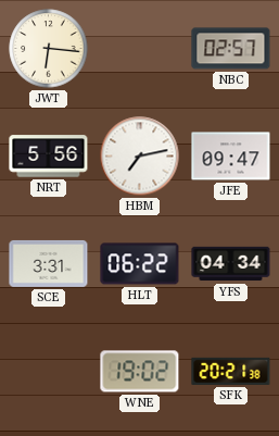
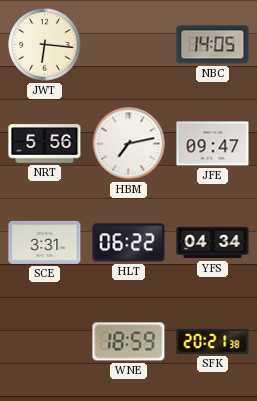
NBC: 02:57 -> 14:05 (213, 45)
WNE: 19:02 -> 18:59 (129, 342)
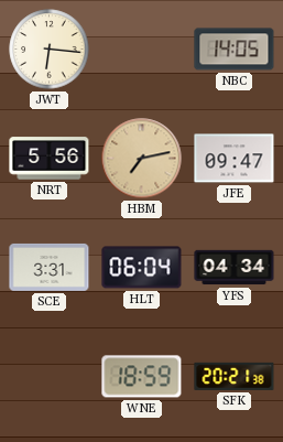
HBM dial: white -> champagne (142, 159)
HLT: 06:22 -> 06:04 (142, 268)
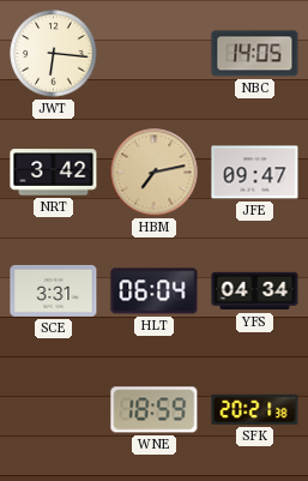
NRT: 5:56 -> 3:42 (54, 173)
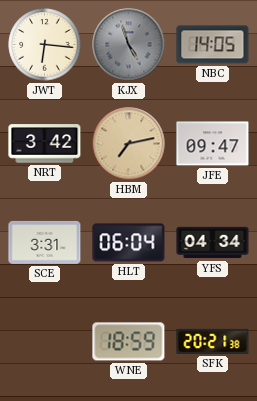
KJX: none -> 4:57 (129, 45)
